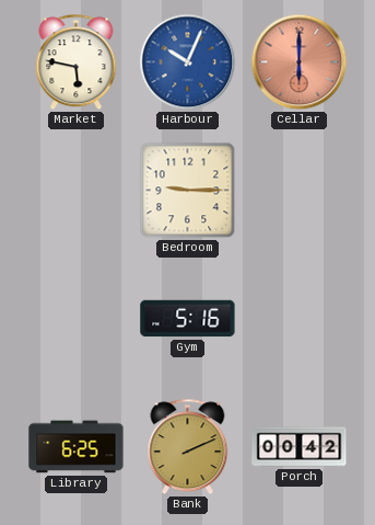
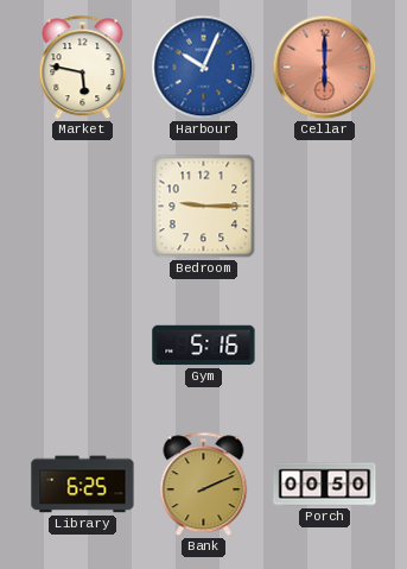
Porch: 00:42 -> 00:50 (325, 485)
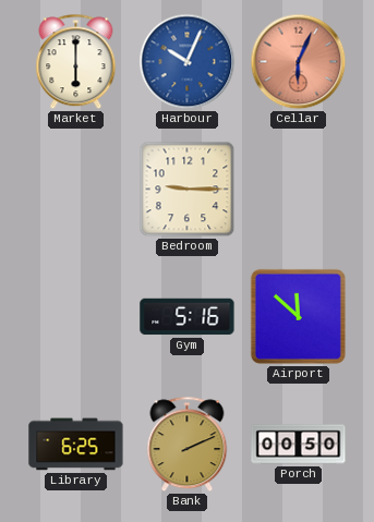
Market: 5:47 -> 6:00 (76, 62)
Cellar: 6:00 -> 6:04 (299, 62)
Airport: none -> 11:52 (298, 316)
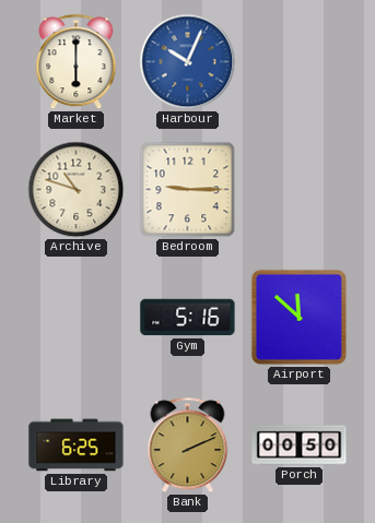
Cellar: 6:04 -> none (299, 62)
Archive: none -> 10:48 (77, 190)
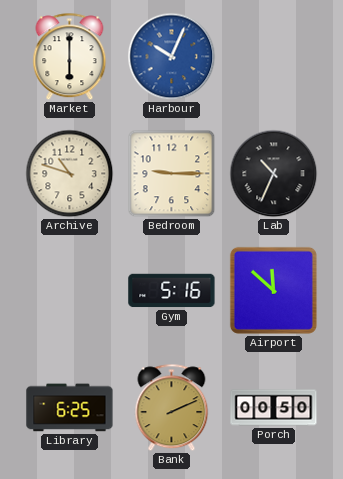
Lab: none -> 10:34 (274, 174)
